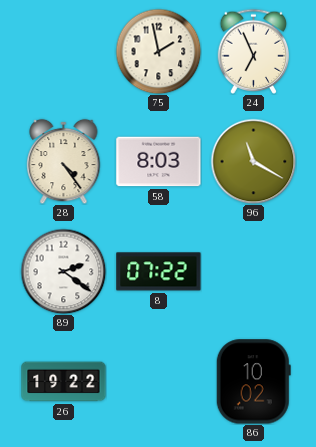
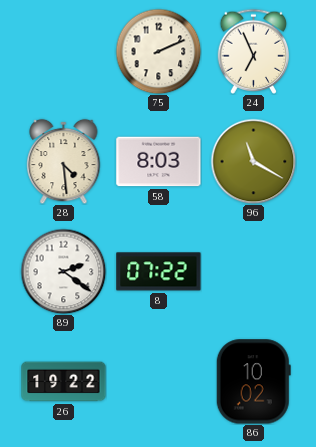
75: 1:58 -> 2:11 (158, 51)
28: 4:24 -> 4:29 (64, 161)
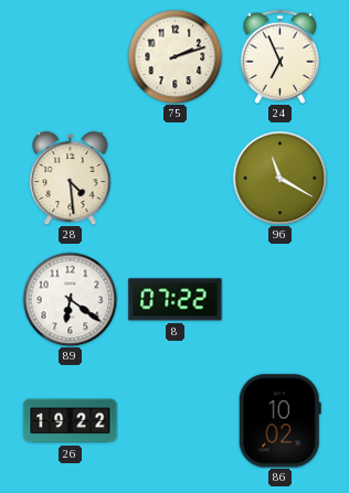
75: 2:11 -> 2:12 (174, 56)
58: 8:03 -> none (159, 162)
89: 2:21 -> 6:21 (70, 299)
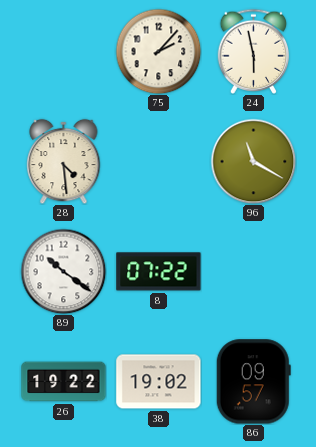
75: 2:12 -> 2:07 (158, 51)
24: 6:56 -> 5:58 (254, 51)
89: 6:21 -> 10:21 (63, 271)
38: none -> 19:02 (159, 382)
86: 10:02 -> 09:57 (253, 382)
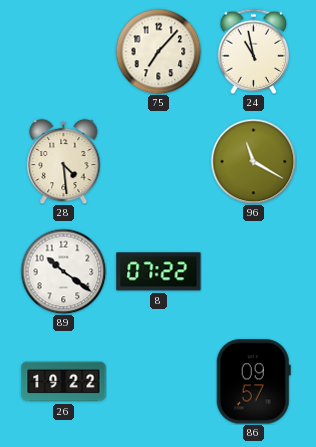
75: 2:07 -> 7:07 (158, 51)
24: 5:58 -> 10:58 (254, 51)
38: 19:02 -> none (159, 382)
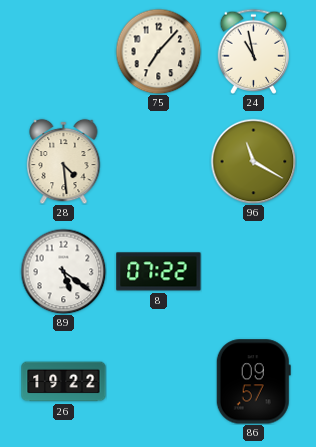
89: 10:21 -> 5:21 (63, 271)
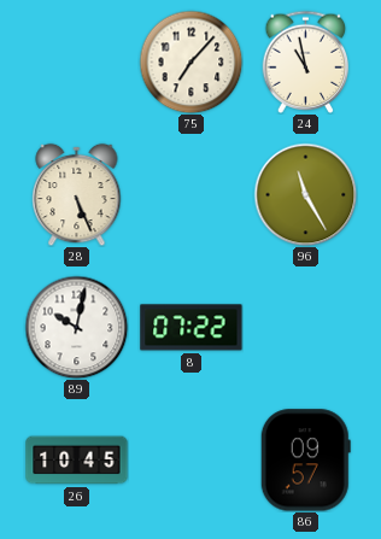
28: 4:29 -> 5:26 (77, 194)
96: 11:20 -> 11:25 (305, 194)
89: 5:21 -> 10:02 (76, 327)
26: 19:22 -> 10:45 (77, 461)
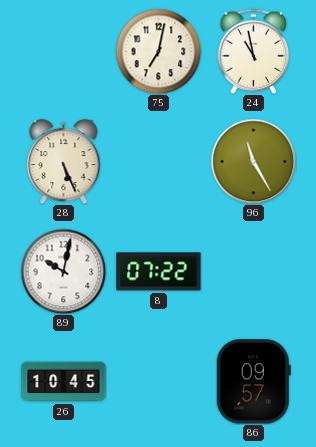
75: 7:07 -> 7:02 (158, 51)
